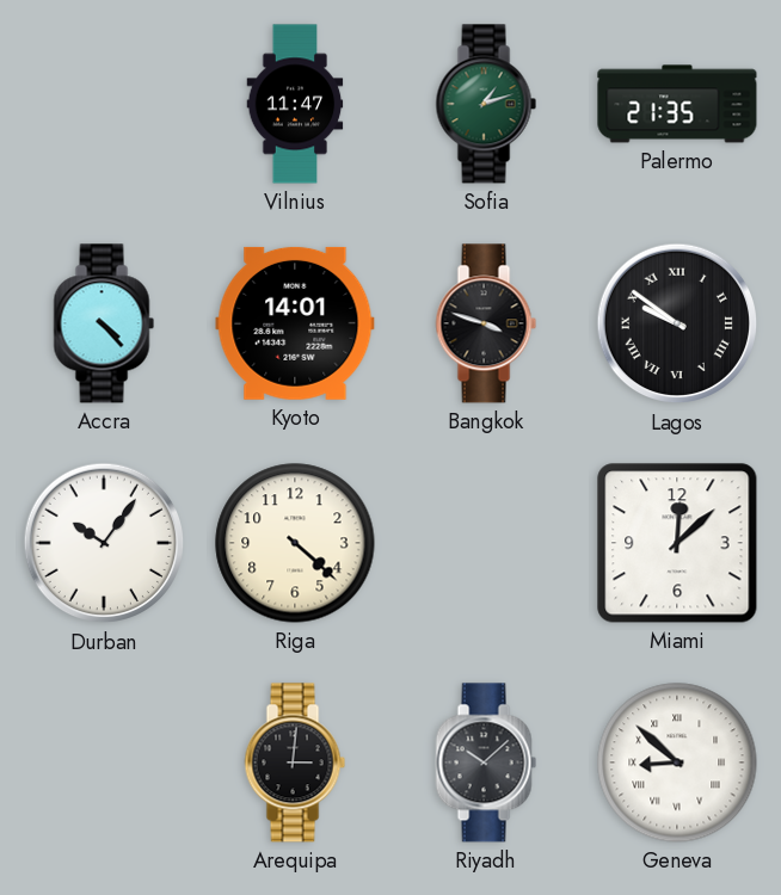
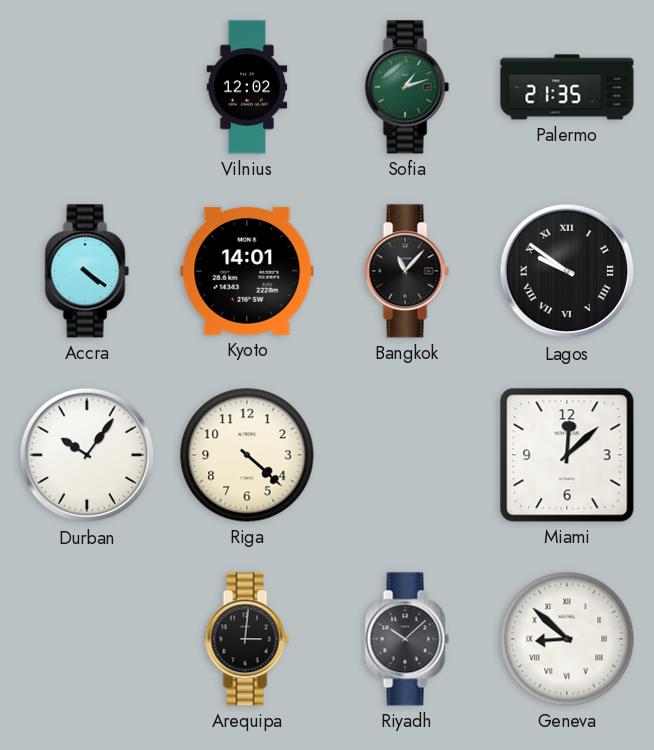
Vilnius: 11:47 -> 12:02 (247, 87)
Accra: 4:23 -> 4:21 (87, 271)
Bangkok: 3:48 -> 11:07 (407, 271)
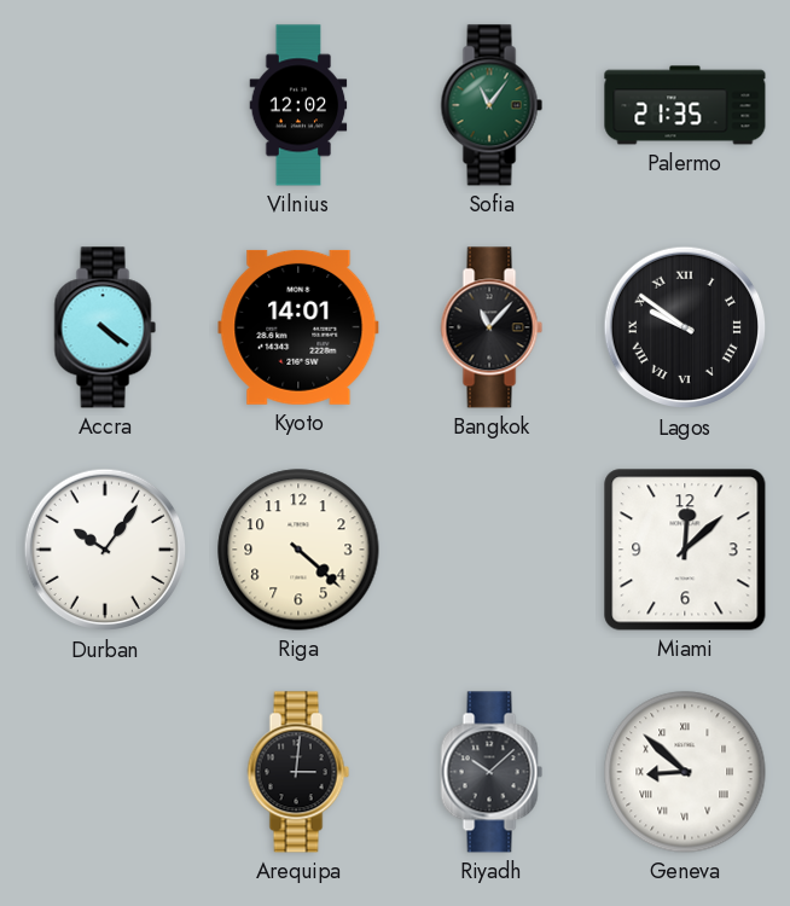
Sofia: 1:12 -> 11:06 (492, 105)
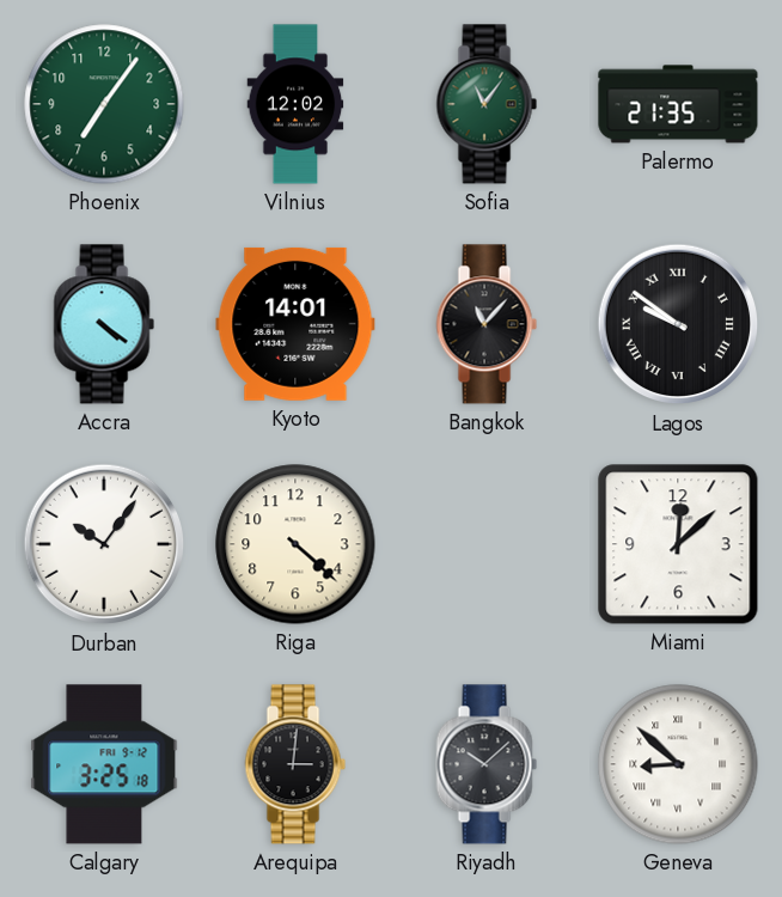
Phoenix: none -> 7:06 (104, 104)
Calgary: none -> 3:25 (104, 764)
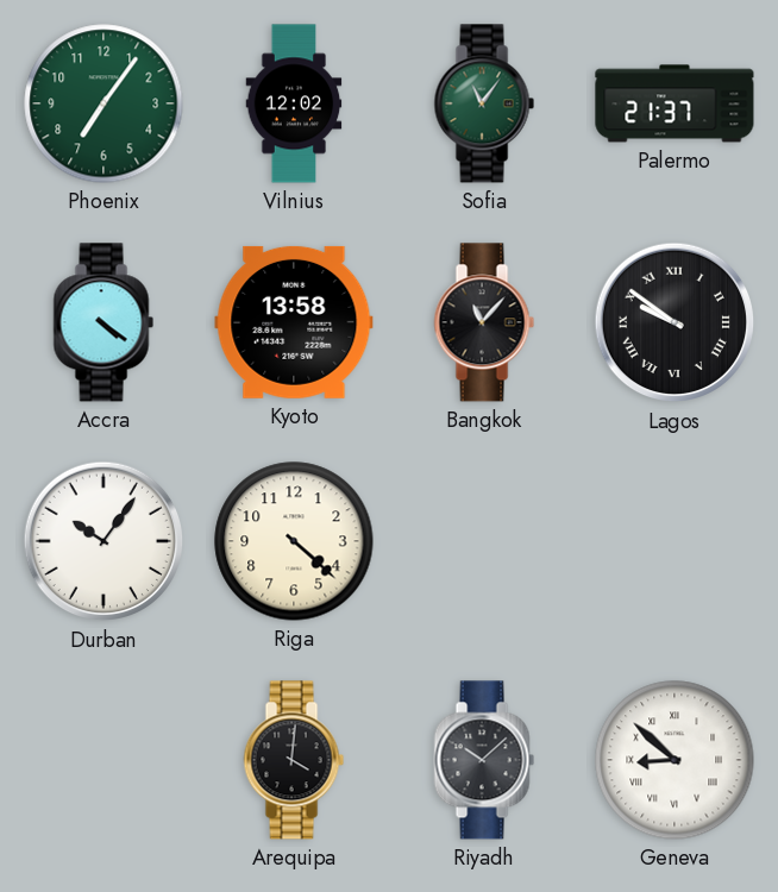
Palermo: 21:35 -> 21:37 (675, 103)
Kyoto: 14:01 -> 13:58 (294, 322)
Miami: 12:08 -> none (678, 544)
Calgary: 3:25 -> none (104, 764)
Arequipa: 3:01 -> 4:01 (294, 760)
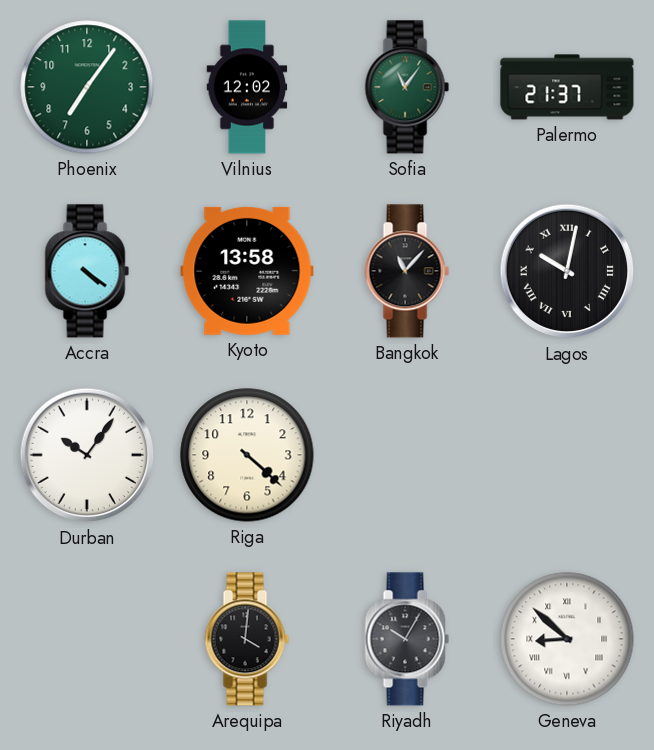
Lagos: 9:51 -> 10:02 (567, 271)
Riyadh: 10:08 -> 10:05 (407, 639)
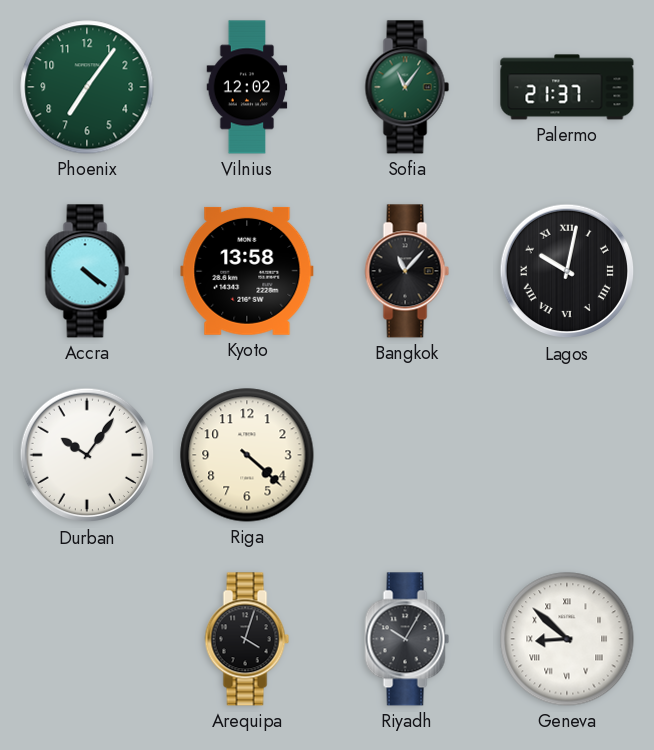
Arequipa: 4:01 -> 4:03 (247, 639)
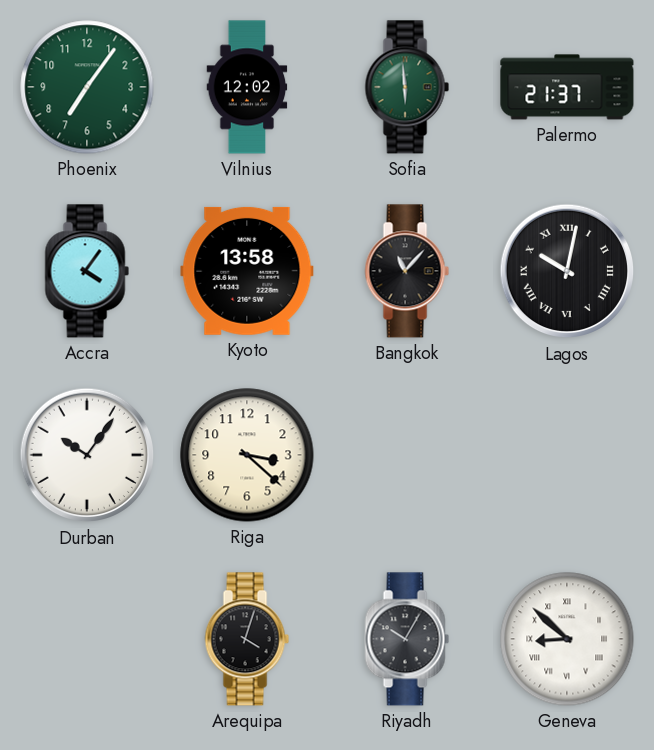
Sofia: 11:06 -> 5:59 (407, 87)
Accra: 4:21 -> 4:06 (87, 271)
Riga: 4:22 -> 3:22 (247, 455)
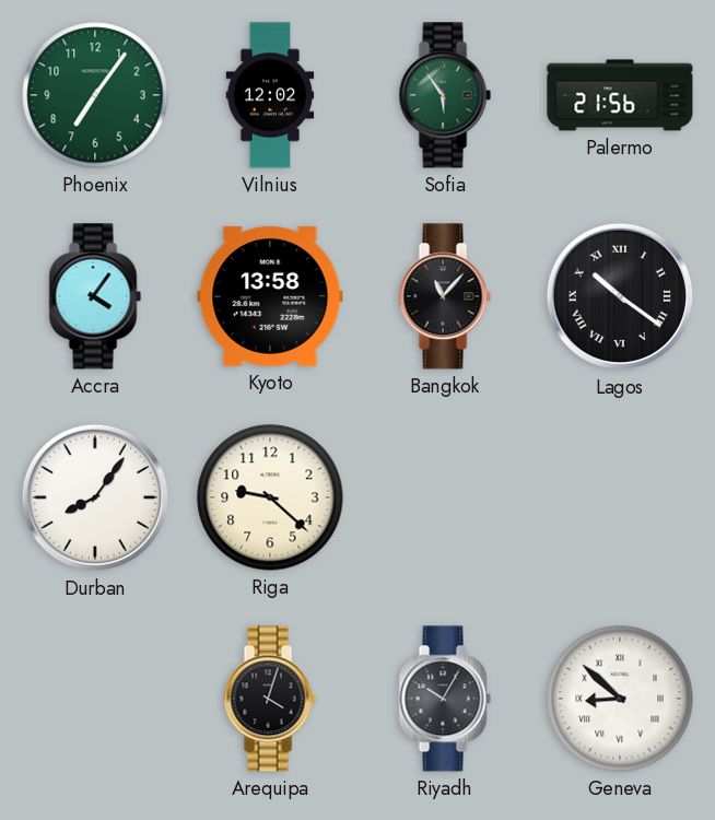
Sofia: 5:59 -> 5:54 (445, 95)
Palermo: 21:37 -> 21:56 (620, 95)
Lagos: 10:02 -> 10:21 (620, 296)
Durban: 10:06 -> 8:06 (95, 497)
Riga: 3:22 -> 9:22 (270, 497)
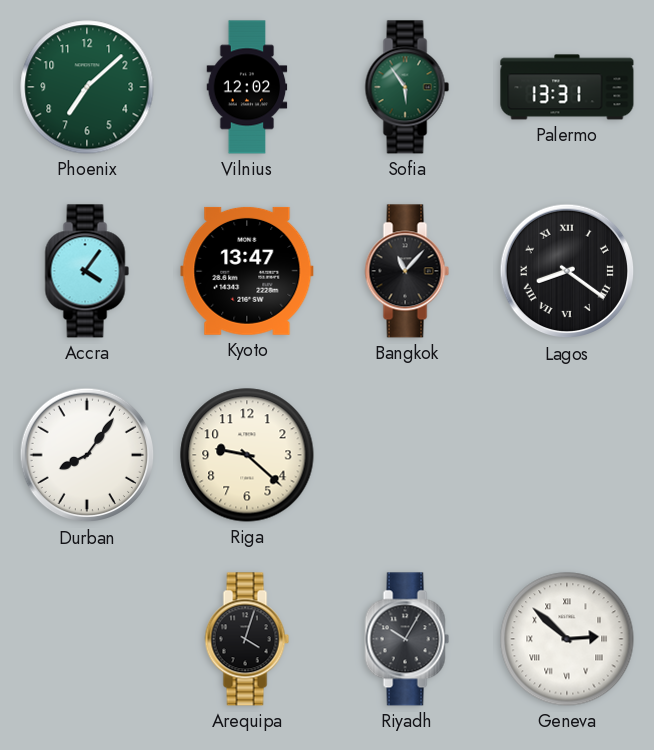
Phoenix: 7:06 -> 7:08 (87, 87)
Palermo: 21:56 -> 13:31 (567, 87)
Kyoto: 13:58 -> 13:47 (247, 271)
Lagos: 10:21 -> 8:21 (567, 271)
Geneva: 8:52 -> 2:52 (567, 639)
